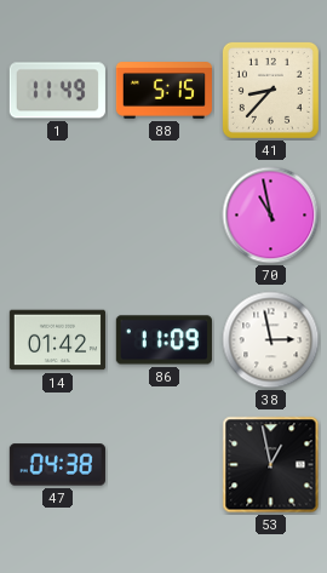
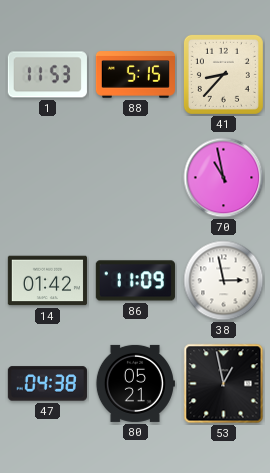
1: 11:49 -> 11:53 (47, 75)
80: none -> 05:21 (135, 383)
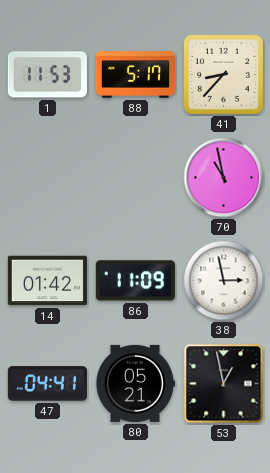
88: 5:15 -> 5:17 (135, 75)
47: 04:38 -> 04:41 (47, 384)
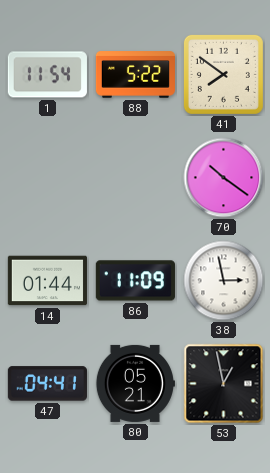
1: 11:53 -> 11:54 (47, 75)
88: 5:17 -> 5:22 (135, 75)
41: 8:37 -> 7:51 (223, 74)
70: 10:58 -> 10:21 (224, 178)
14: 01:42 -> 01:44 (47, 281)
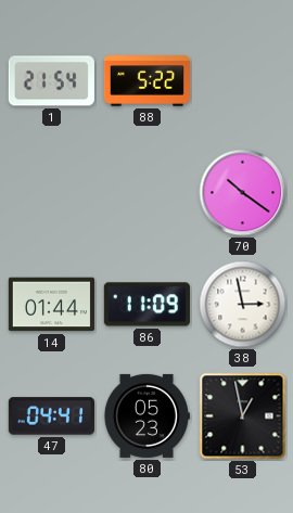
1: 11:54 -> 21:54 (51, 81)
41: 7:51 -> none (223, 74)
80: 05:21 -> 05:23 (146, 415)
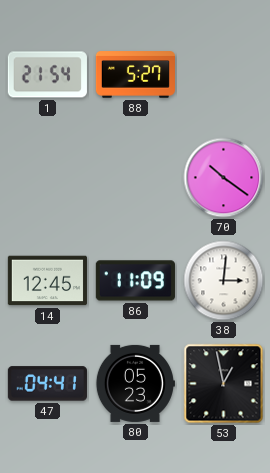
88: 5:22 -> 5:27 (135, 75)
14: 01:44 -> 12:45 (47, 281)
38: 2:58 -> 3:01 (224, 281)
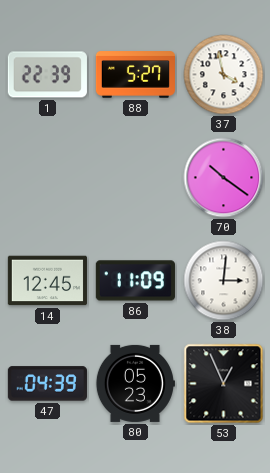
1: 21:54 -> 22:39 (47, 75)
37: none -> 3:58 (224, 75)
47: 04:41 -> 04:39 (47, 384)
53: 12:58 -> 12:56 (224, 384)
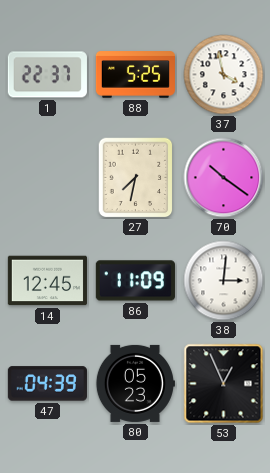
1: 22:39 -> 22:37 (47, 75)
88: 5:27 -> 5:25 (135, 75)
27: none -> 7:32 (136, 178)
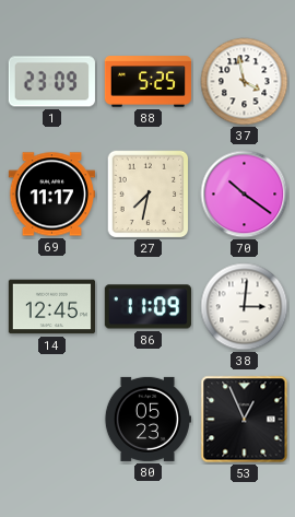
1: 22:37 -> 23:09 (51, 82)
69: none -> 11:17 (51, 195)
47: 04:39 -> none (47, 384)
